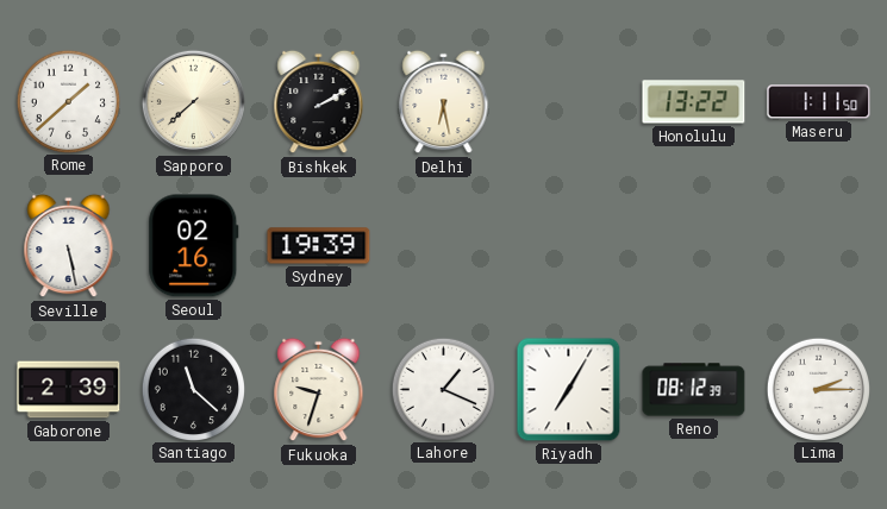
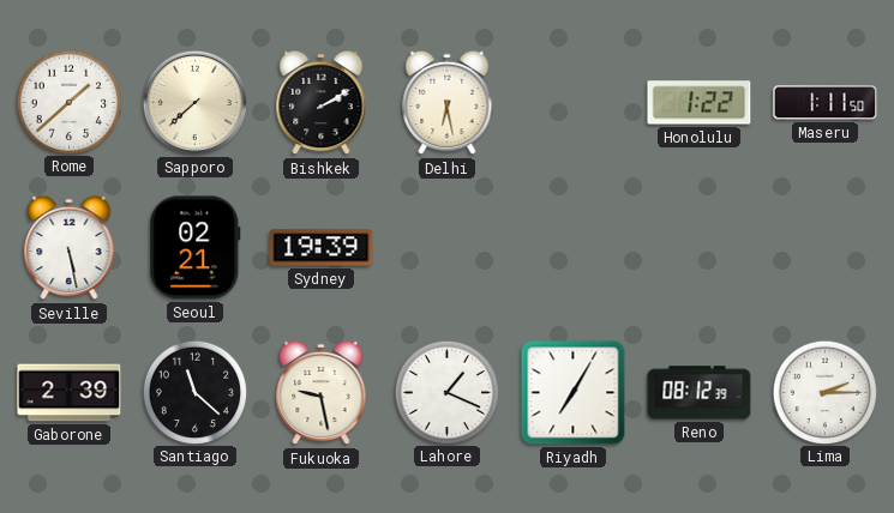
Honolulu: 13:22 -> 1:22 (700, 103)
Seoul: 02:16 -> 02:21 (196, 248)
Fukuoka: 9:33 -> 9:28 (322, 393)
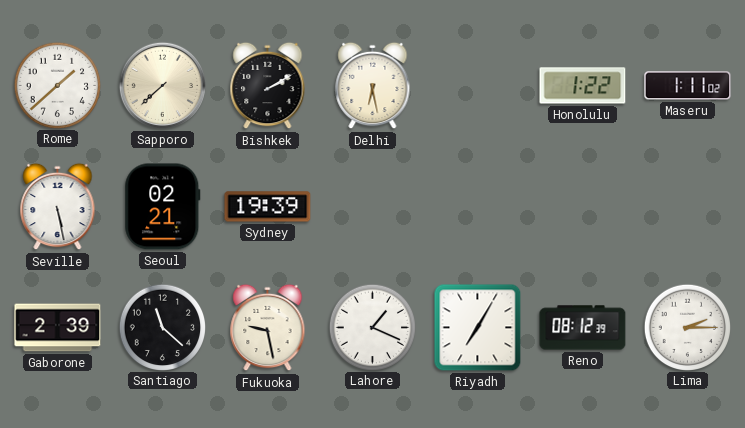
Maseru: 1:11:50 -> 1:11:02 (688, 86)
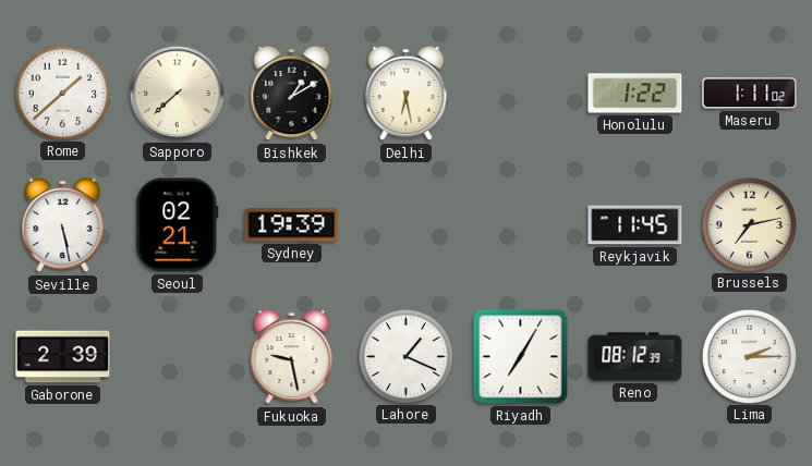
Bishkek: 2:10 -> 1:10 (292, 94)
Reykjavik: none -> 11:45 (635, 225)
Brussels: none -> 7:13 (749, 224)
Santiago: 11:22 -> none (162, 327)
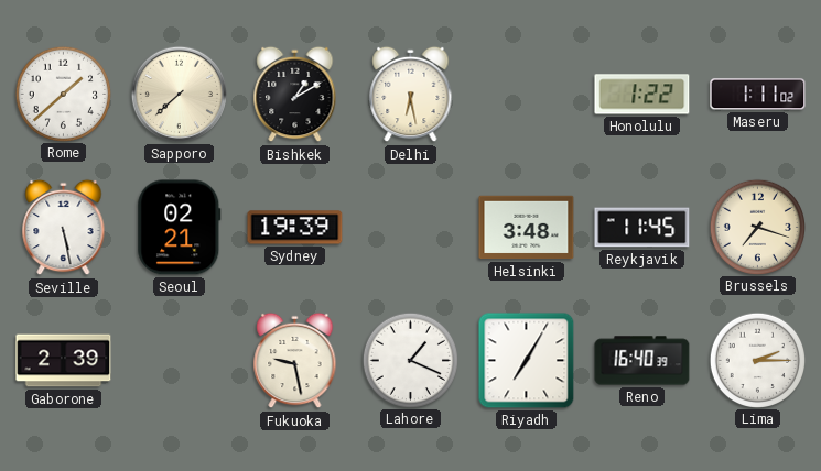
Helsinki: none -> 3:48 (527, 228)
Brussels: 7:13 -> 7:18 (757, 227)
Reno: 08:12 -> 16:40 (642, 361)
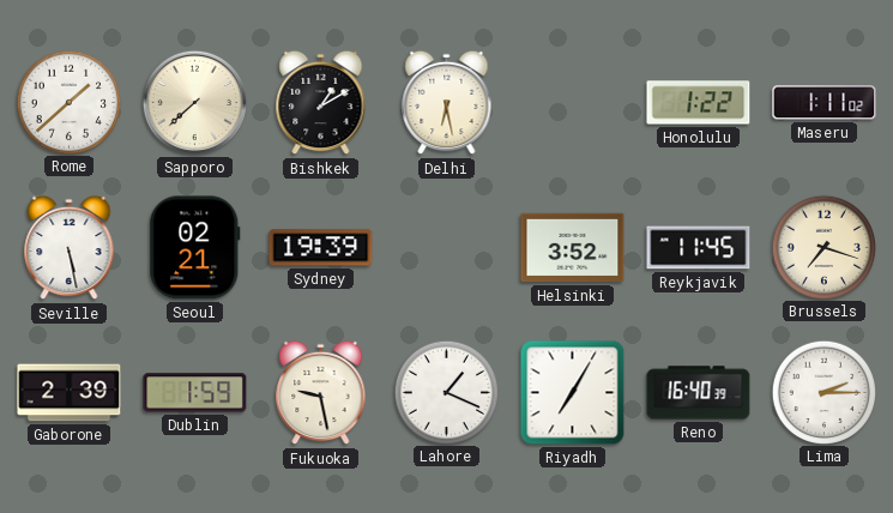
Helsinki: 3:48 -> 3:52 (573, 248)
Dublin: none -> 1:59 (195, 393)
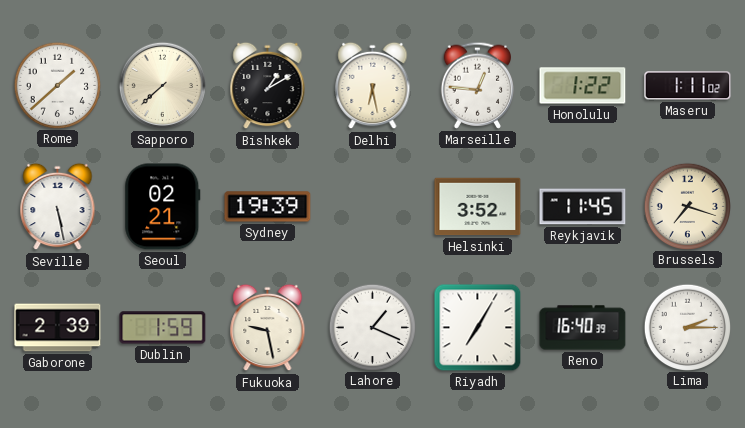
Marseille: none -> 12:46 (478, 85)
